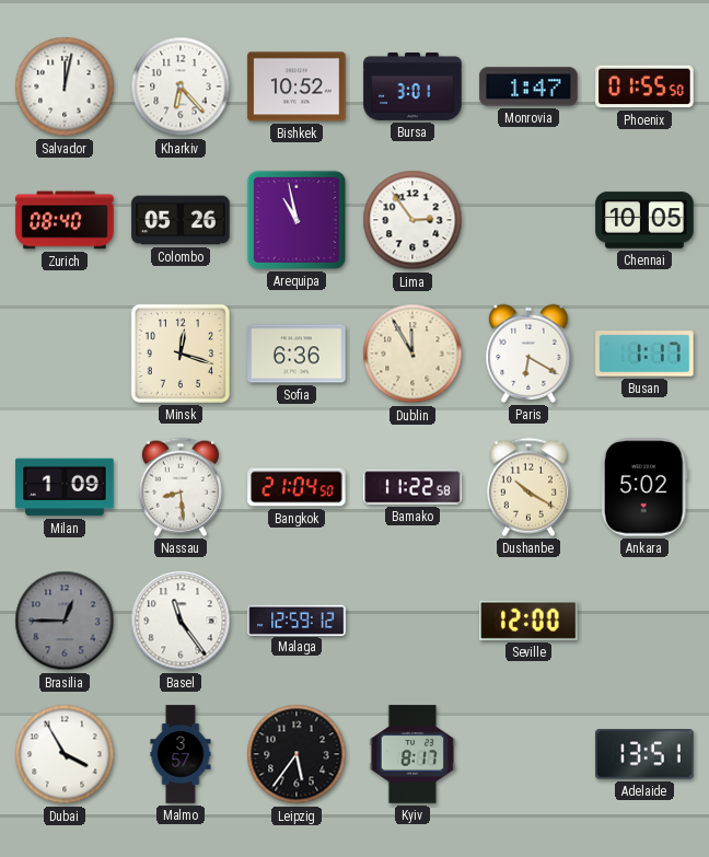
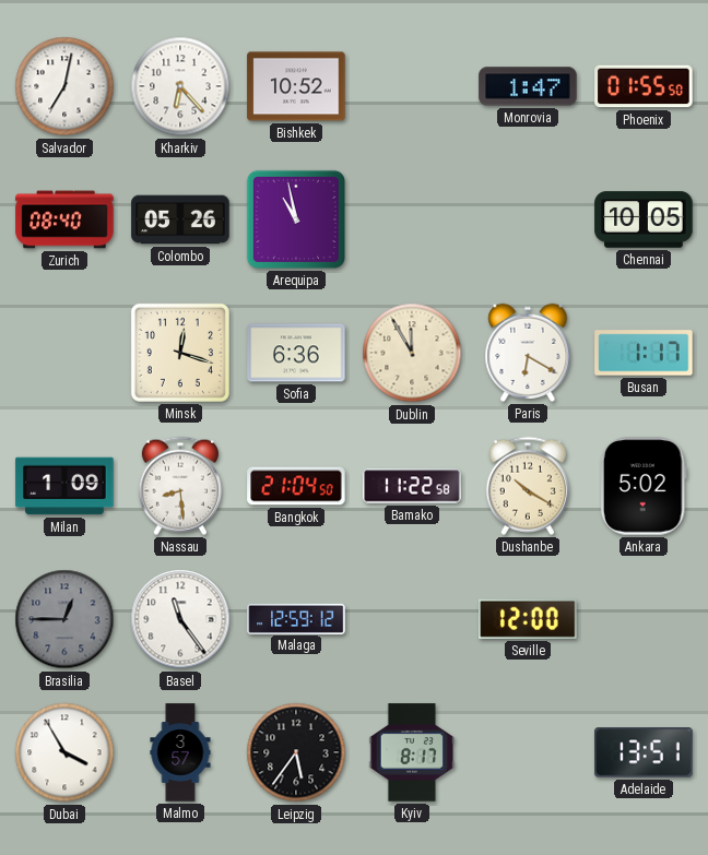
Salvador: 12:02 -> 7:02 (64, 86)
Bursa: 3:01 -> none (412, 86)
Lima: 2:54 -> none (412, 220)
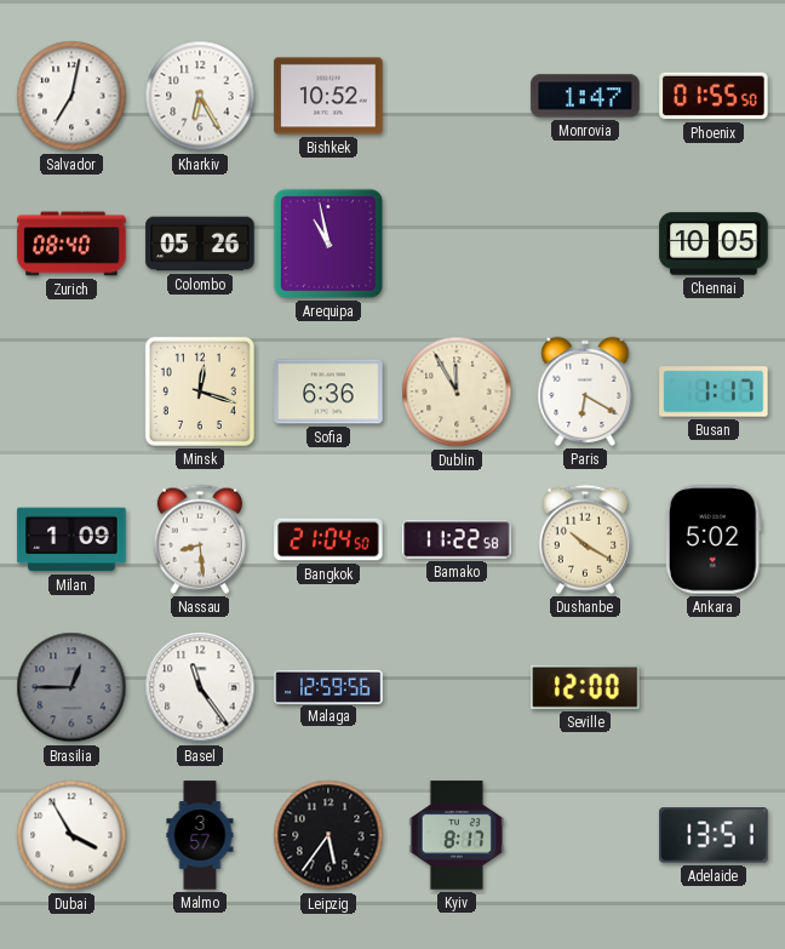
Kharkiv: 6:23 -> 6:25 (200, 96)
Malaga: 12:59:12 -> 12:59:56 (328, 686)
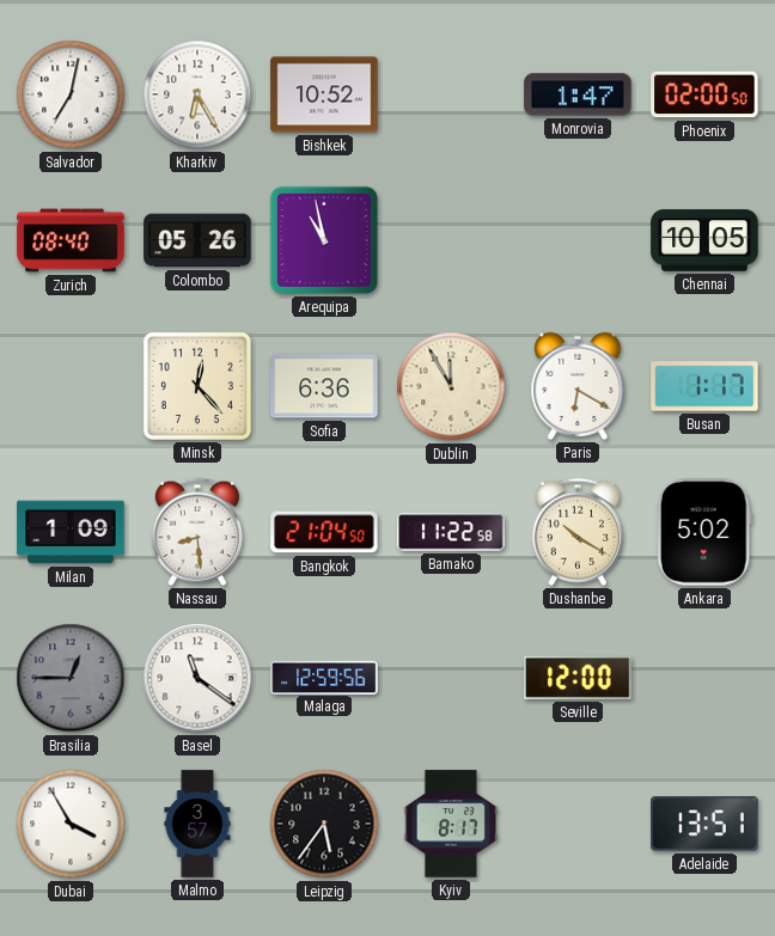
Phoenix: 01:55 -> 02:00 (704, 94)
Minsk: 12:18 -> 12:23 (197, 386)
Basel: 11:24 -> 11:21 (197, 678)
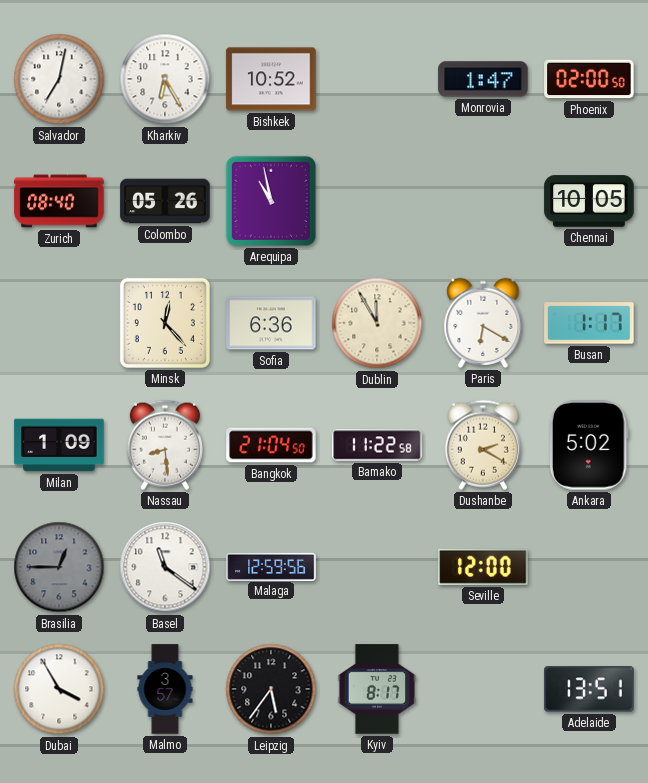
Dushanbe: 10:20 -> 2:20 (483, 445)
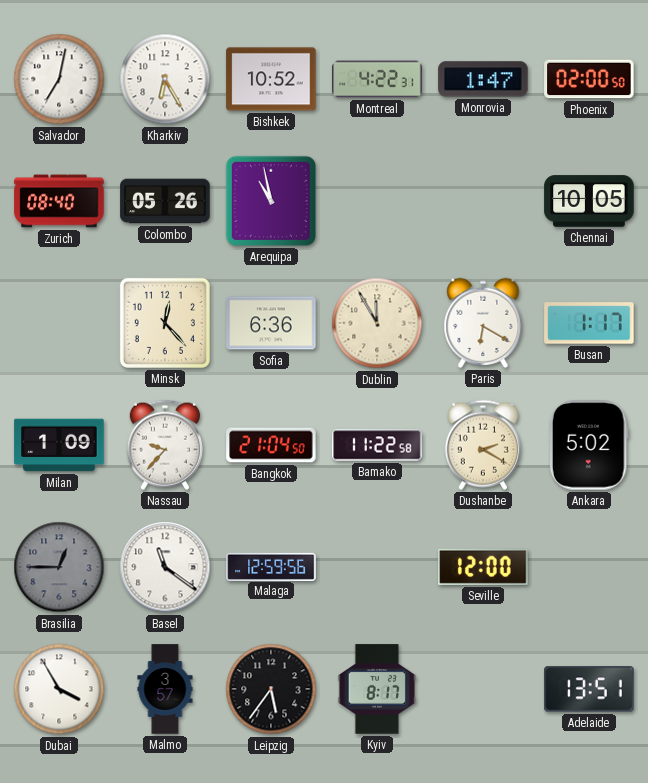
Montreal: none -> 4:22 (377, 79)
Nassau: 8:29 -> 9:37 (165, 445)
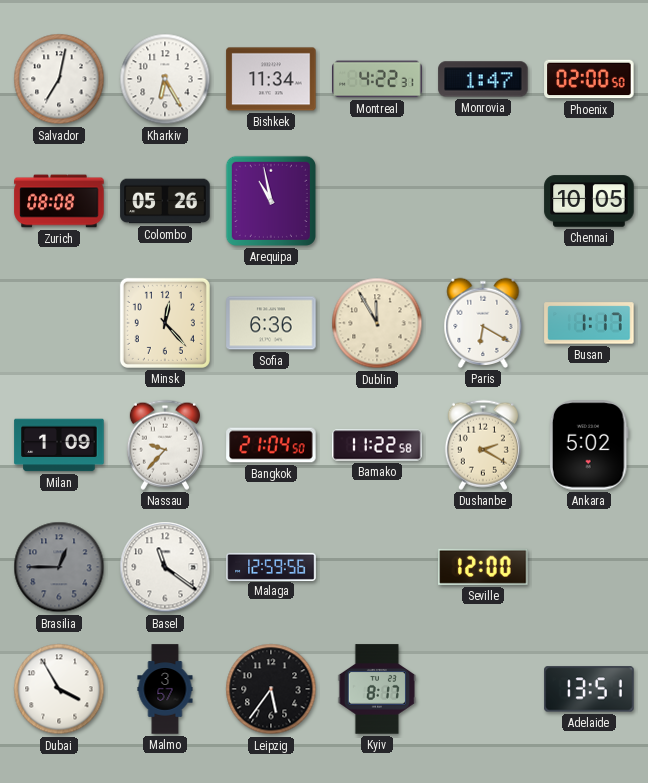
Bishkek: 10:52 -> 11:34 (271, 79)
Zurich: 08:40 -> 08:08 (59, 201)
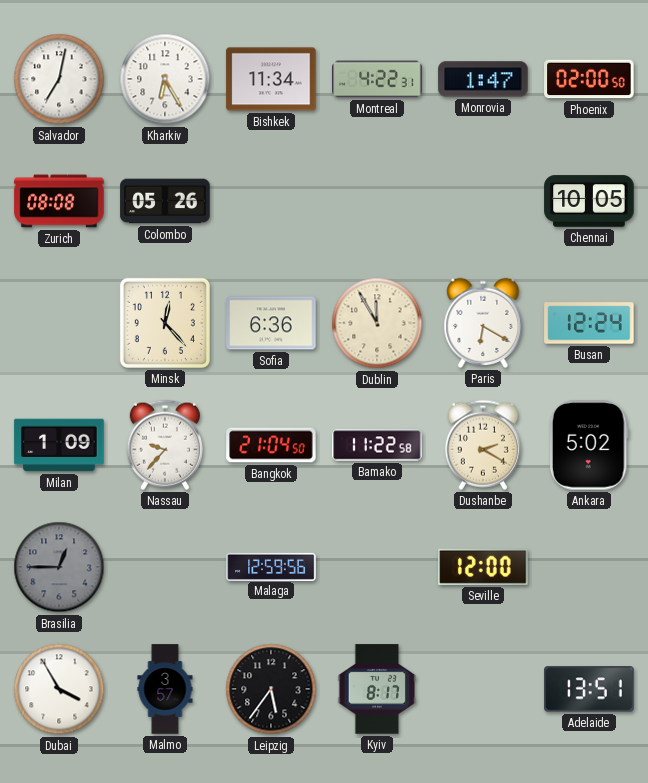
Arequipa: 10:58 -> none (271, 201)
Busan: 1:17 -> 12:24 (589, 323)
Basel: 11:21 -> none (165, 567)
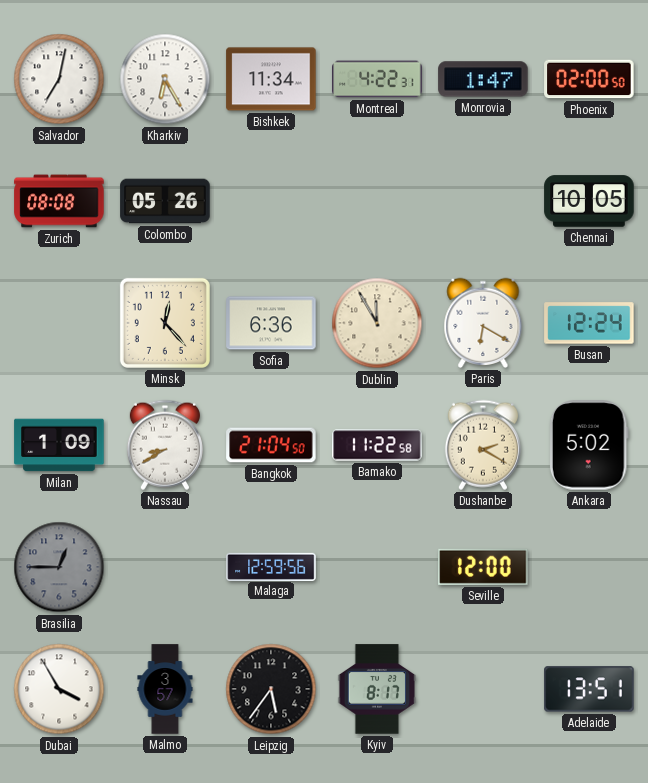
Nassau: 9:37 -> 8:40 (165, 445)
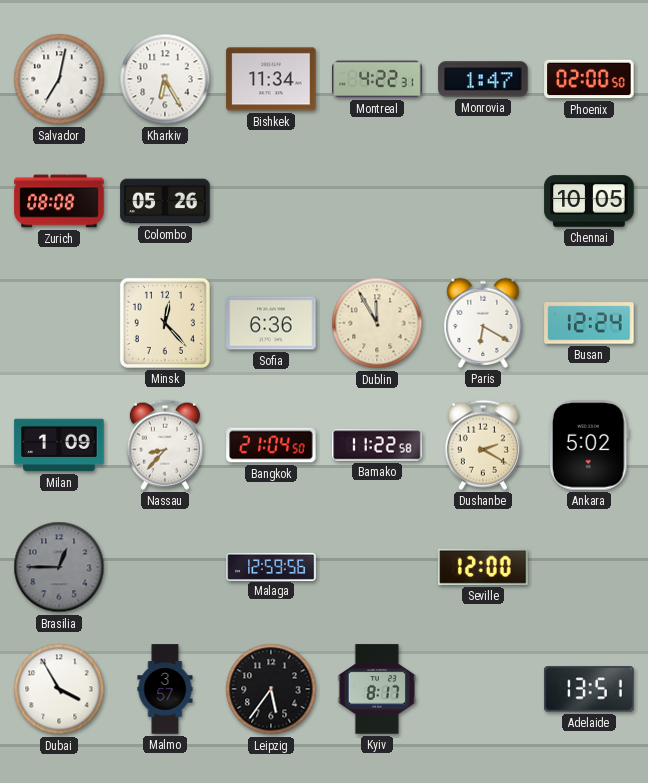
Nassau: 8:40 -> 8:37 (165, 445)
